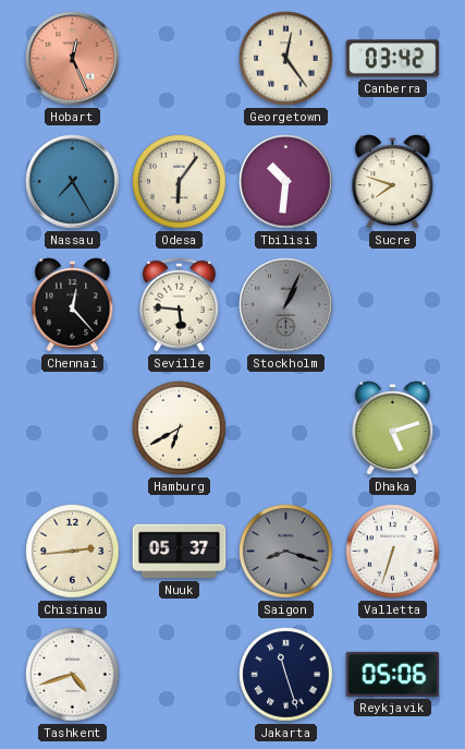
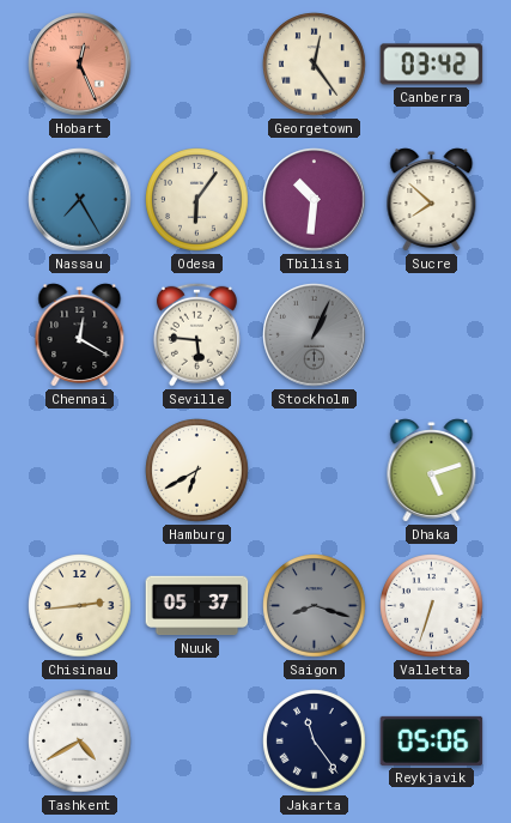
Sucre: 7:48 -> 7:52 (432, 200)
Chennai: 12:23 -> 12:20 (80, 335)
Tashkent: 4:42 -> 4:40 (80, 742)
Jakarta: 11:27 -> 11:24 (315, 742)
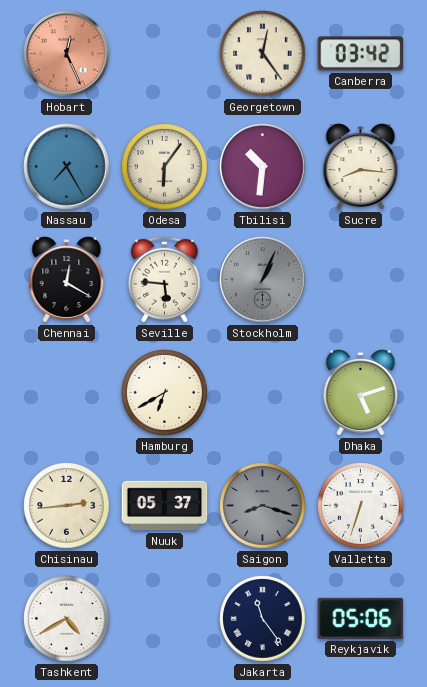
Sucre: 7:52 -> 8:16 (361, 167)
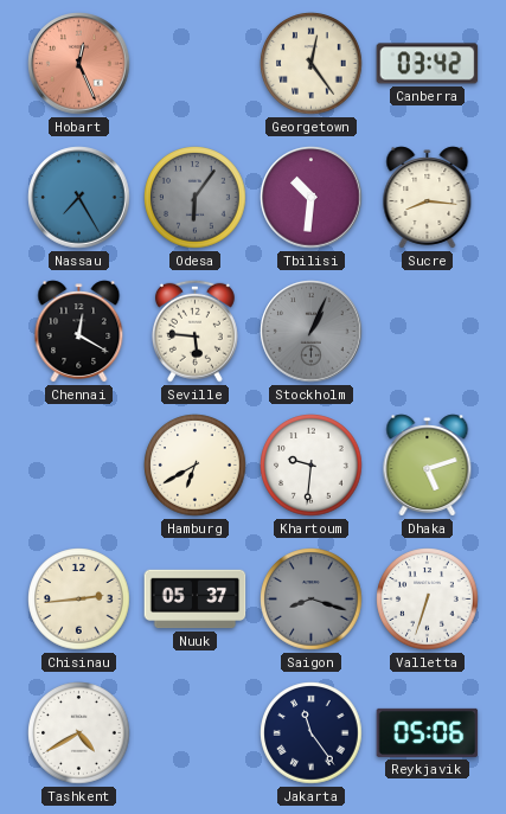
Odesa dial: cream -> grey (196, 198)
Khartoum: none -> 9:31 (312, 466)
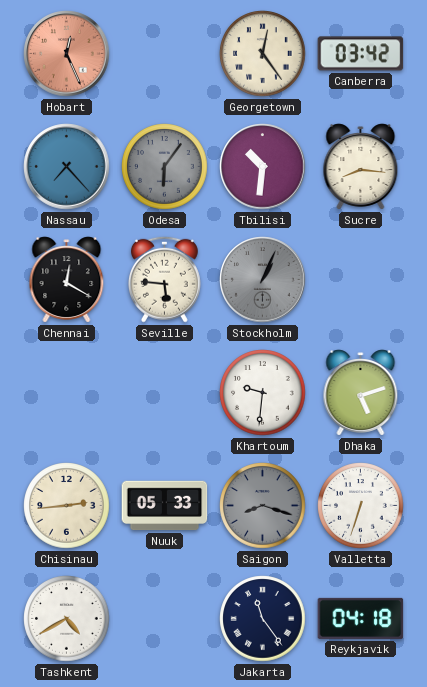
Nassau: 7:25 -> 7:23 (67, 167)
Hamburg: 6:40 -> none (196, 466)
Nuuk: 05:37 -> 05:33 (165, 506)
Reykjavik: 05:06 -> 04:18 (361, 618)
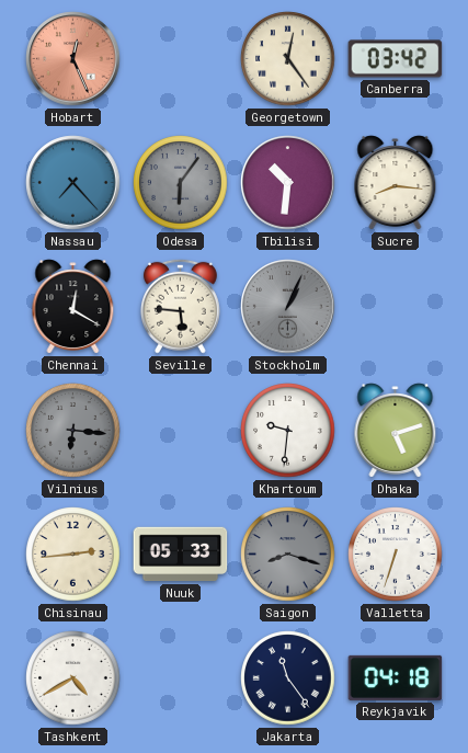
Vilnius: none -> 6:16 (73, 431)
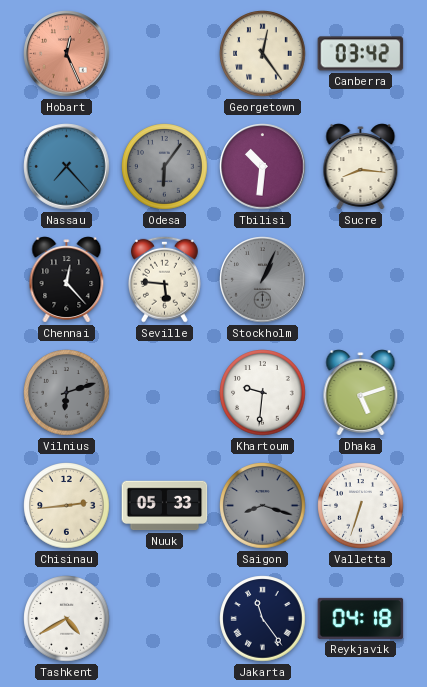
Chennai: 12:20 -> 12:23 (67, 280)
Vilnius: 6:16 -> 6:12 (67, 393)
